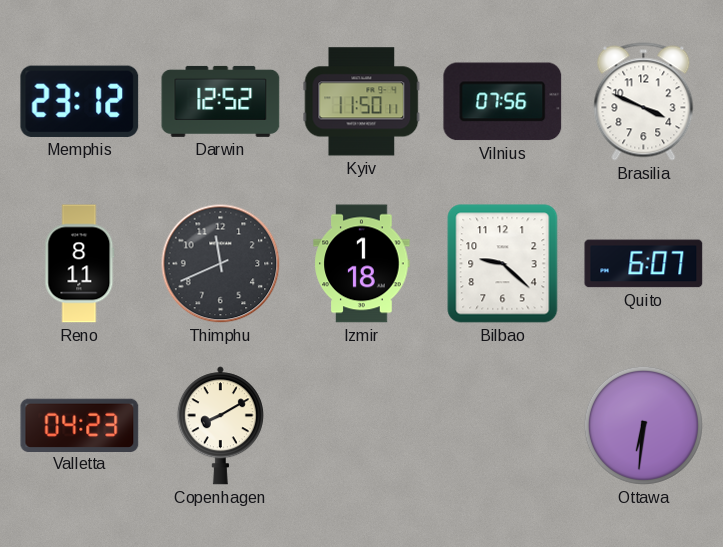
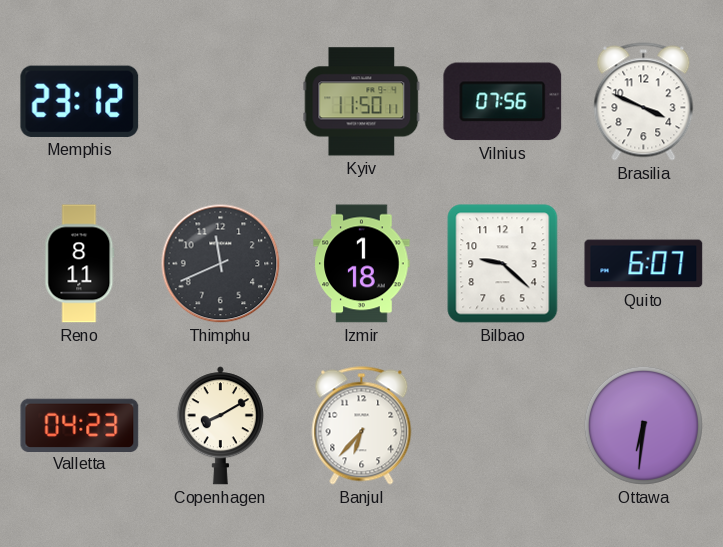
Darwin: 12:52 -> none (221, 101)
Banjul: none -> 6:37 (362, 426)
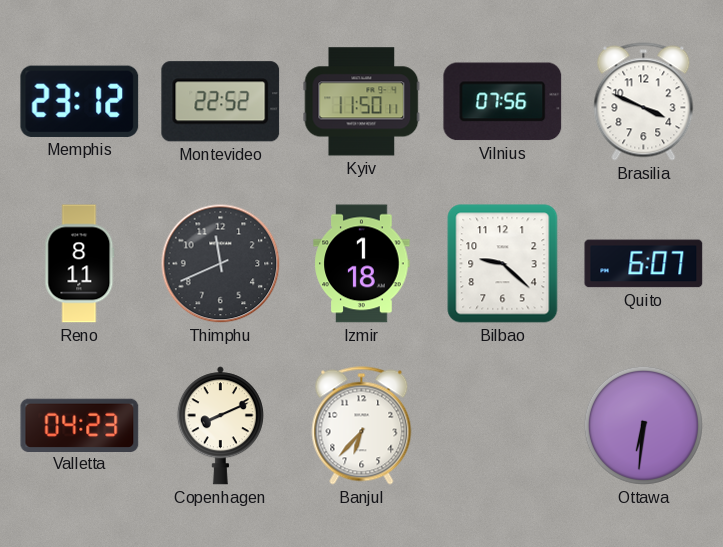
Montevideo: none -> 22:52 (221, 102)
Copenhagen: 8:10 -> 8:11 (220, 426)
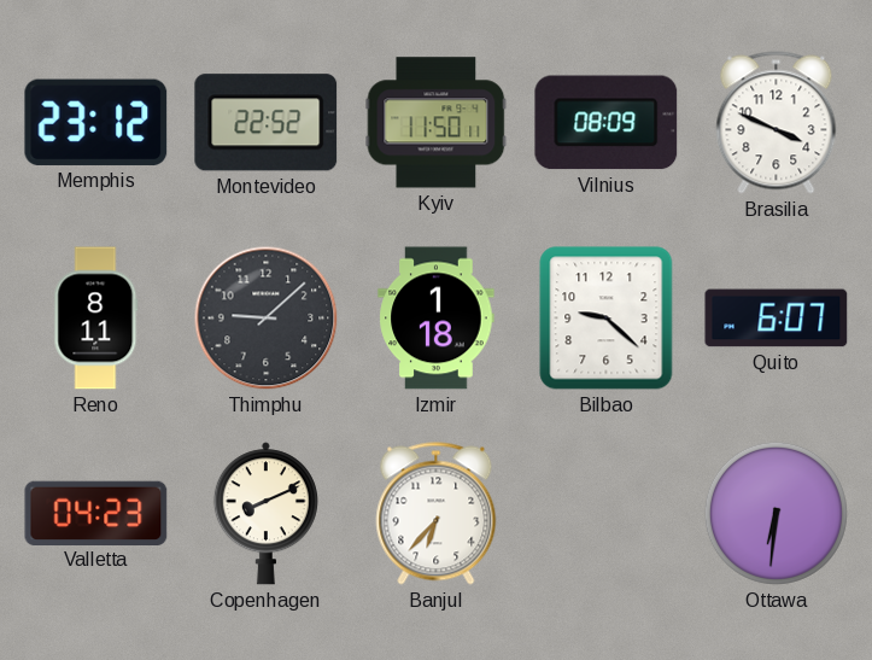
Vilnius: 07:56 -> 08:09 (607, 123)
Thimphu: 11:41 -> 9:08 (267, 319)
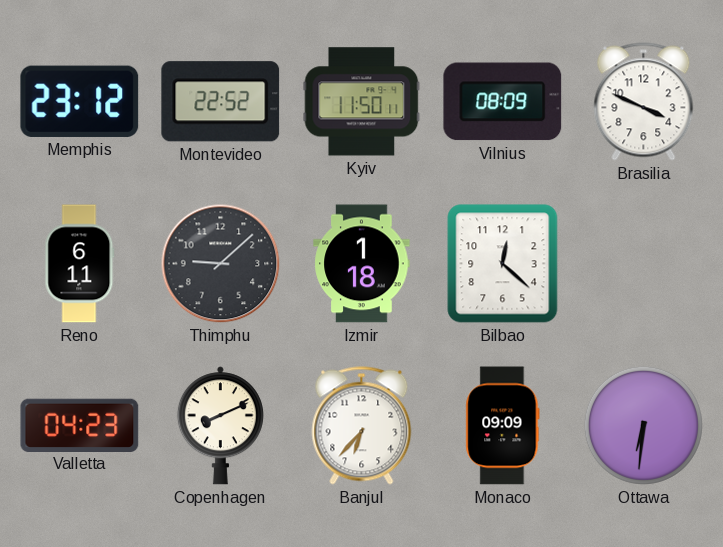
Reno: 8:11 -> 6:11 (80, 264)
Bilbao: 9:22 -> 12:22 (503, 264)
Quito: 6:07 -> none (777, 319)
Monaco: none -> 09:09 (503, 426)
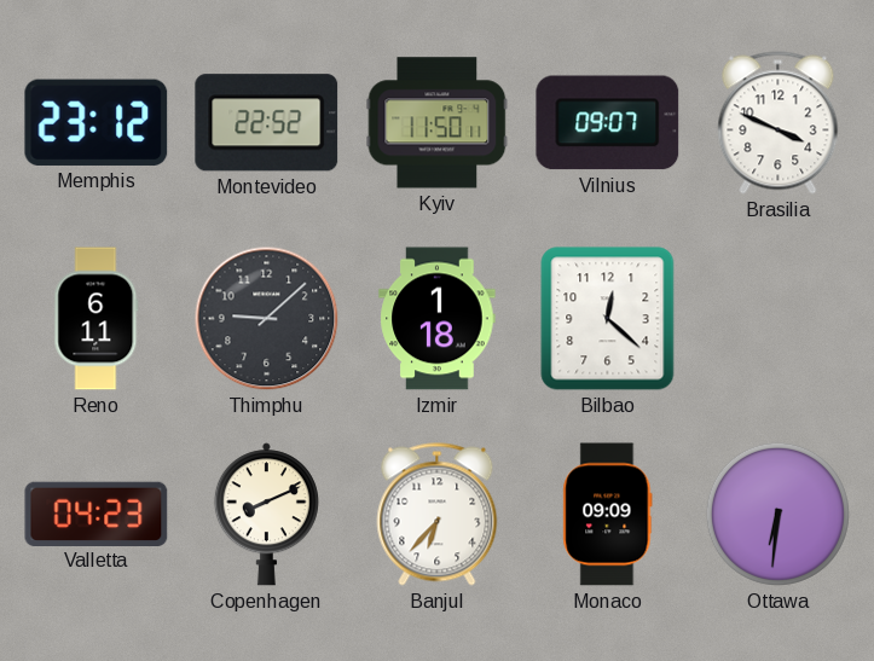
Vilnius: 08:09 -> 09:07 (608, 123)
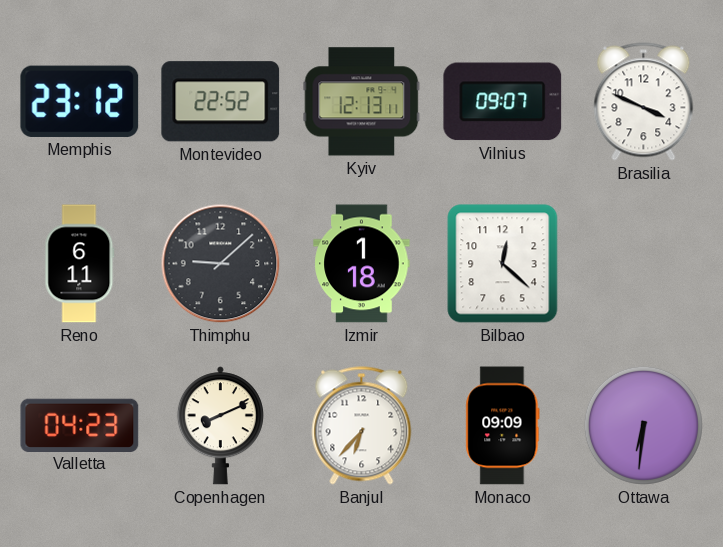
Kyiv: 11:50 -> 12:13 (362, 102)
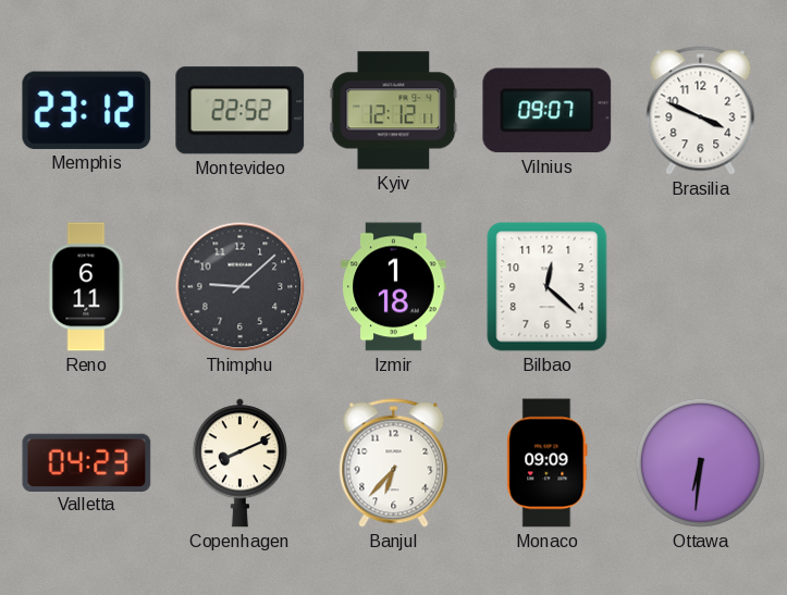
Kyiv: 12:13 -> 12:12 (394, 111)
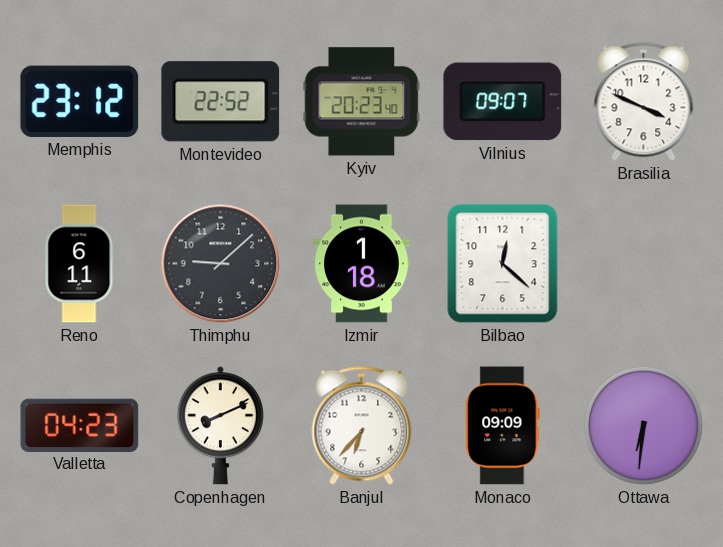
Kyiv: 12:12 -> 20:23 (362, 102)
